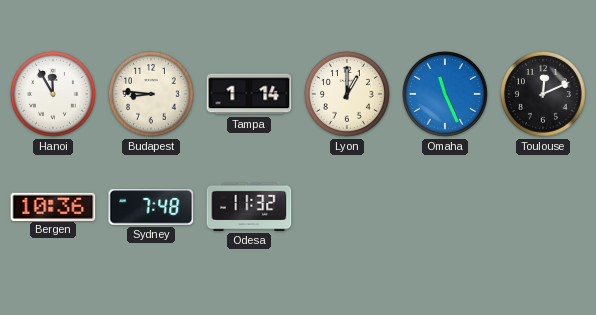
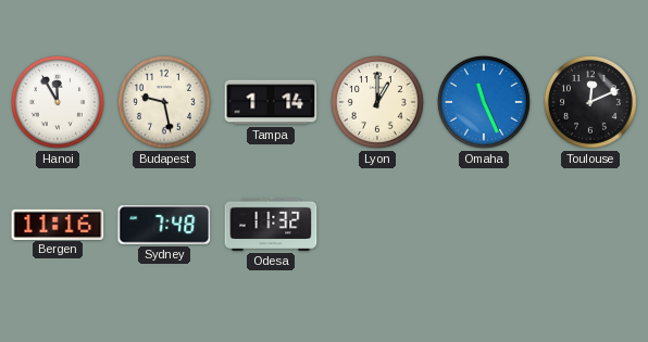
Budapest: 8:46 -> 9:28 (164, 102)
Bergen: 10:36 -> 11:16 (58, 224)
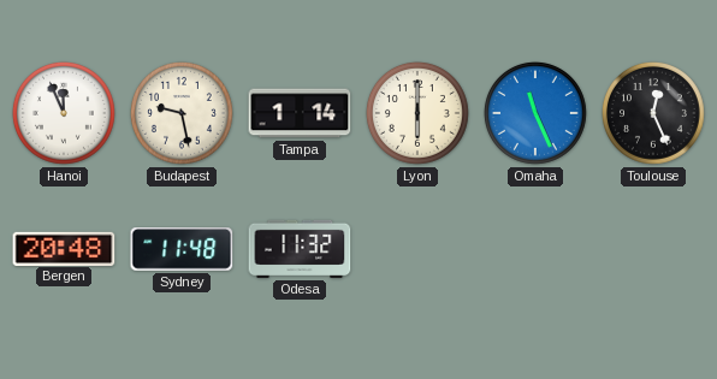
Hanoi: 11:55 -> 11:56 (64, 113)
Lyon: 1:00 -> 6:00 (417, 113)
Toulouse: 12:11 -> 12:26 (653, 113)
Bergen: 11:16 -> 20:48 (64, 248)
Sydney: 7:48 -> 11:48 (182, 249)
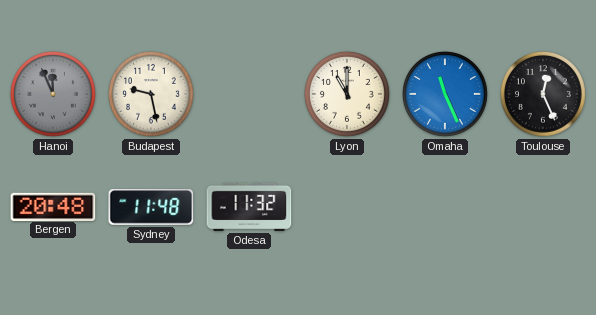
Hanoi dial: white -> grey (53, 94)
Tampa: 1:14 -> none (300, 113)
Lyon: 6:00 -> 11:00 (347, 94)
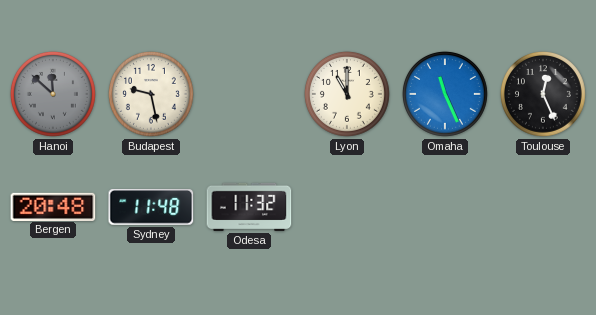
Hanoi: 11:56 -> 11:52 (53, 94)
